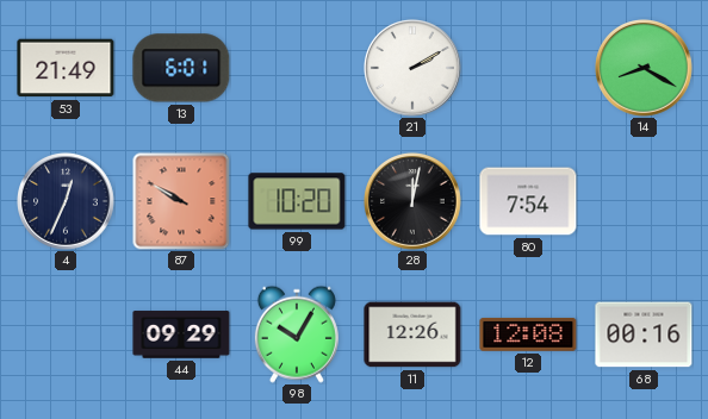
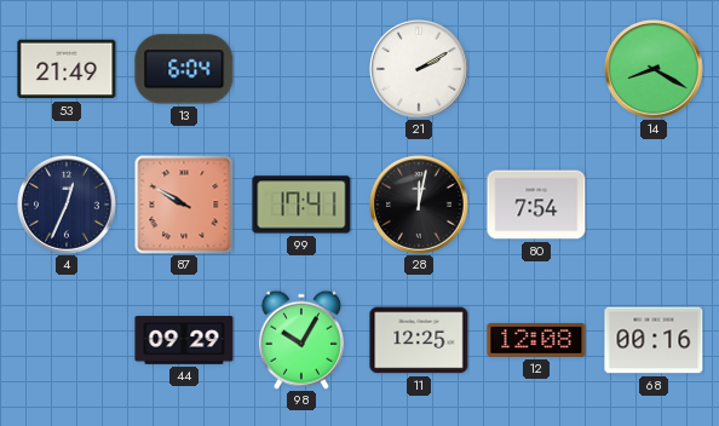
13: 6:01 -> 6:04 (184, 69)
99: 10:20 -> 17:41 (301, 205)
11: 12:26 -> 12:25 (419, 340)
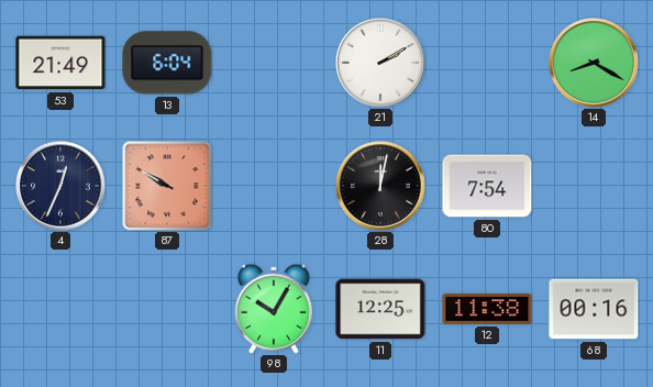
99: 17:41 -> none (301, 205)
44: 09:29 -> none (184, 340)
12: 12:08 -> 11:38 (487, 309)
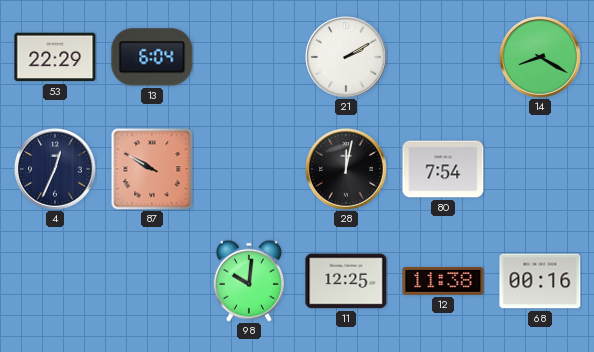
53: 21:49 -> 22:29 (55, 57)
98: 10:05 -> 10:01 (249, 281)
